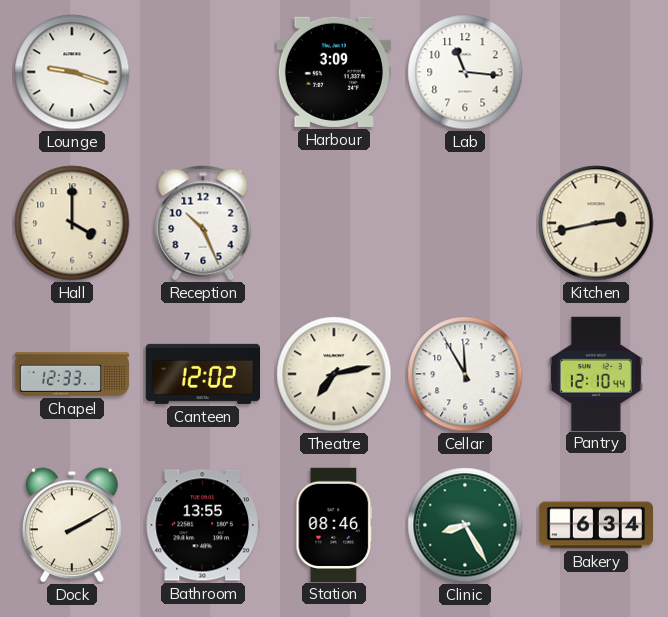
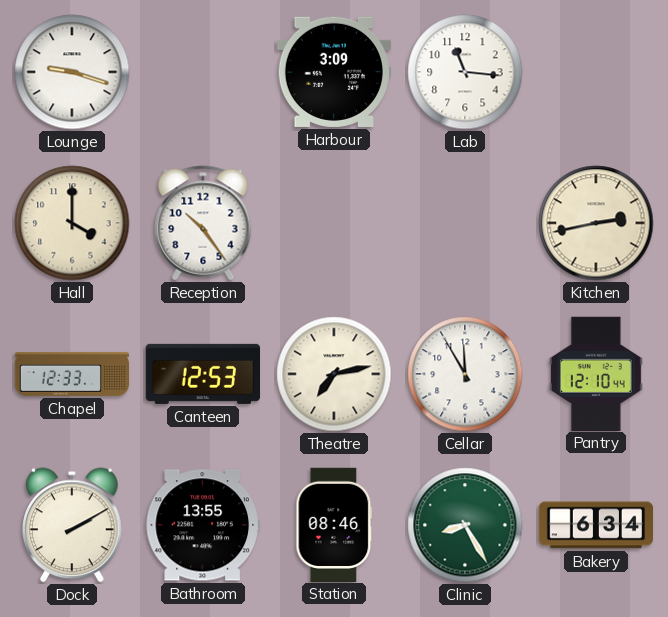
Reception: 10:26 -> 10:24 (203, 223)
Canteen: 12:02 -> 12:53 (202, 374)
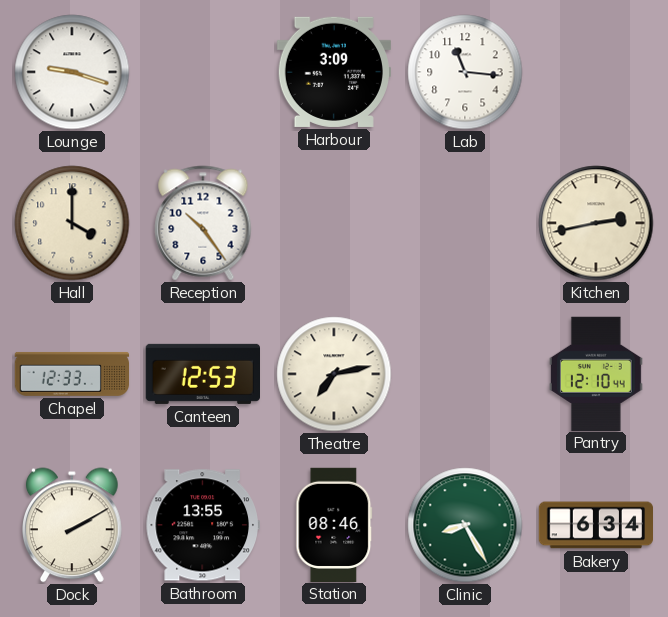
Cellar: 11:55 -> none (465, 374)
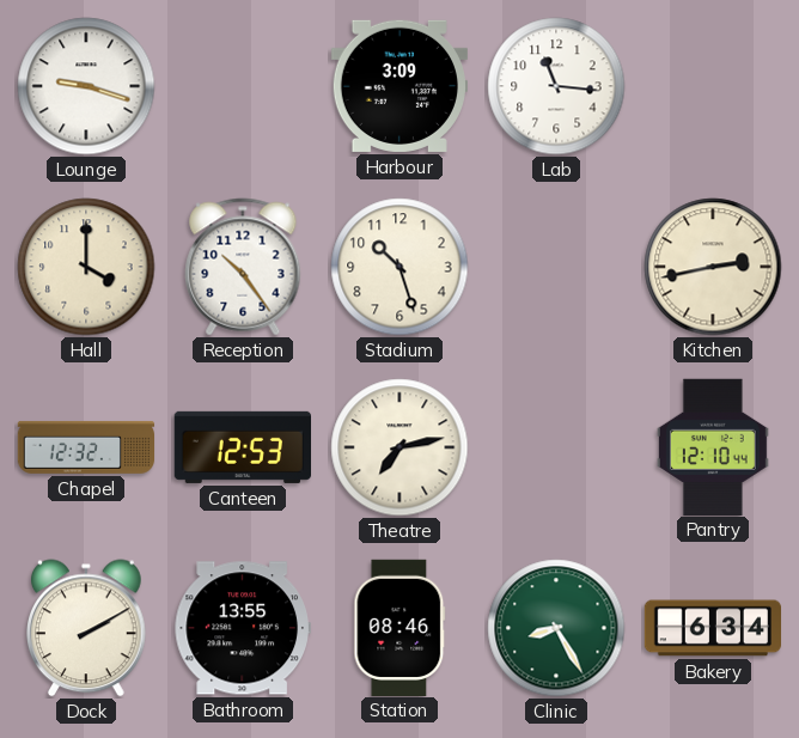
Stadium: none -> 10:27 (399, 267)
Chapel: 12:33 -> 12:32 (86, 447)
